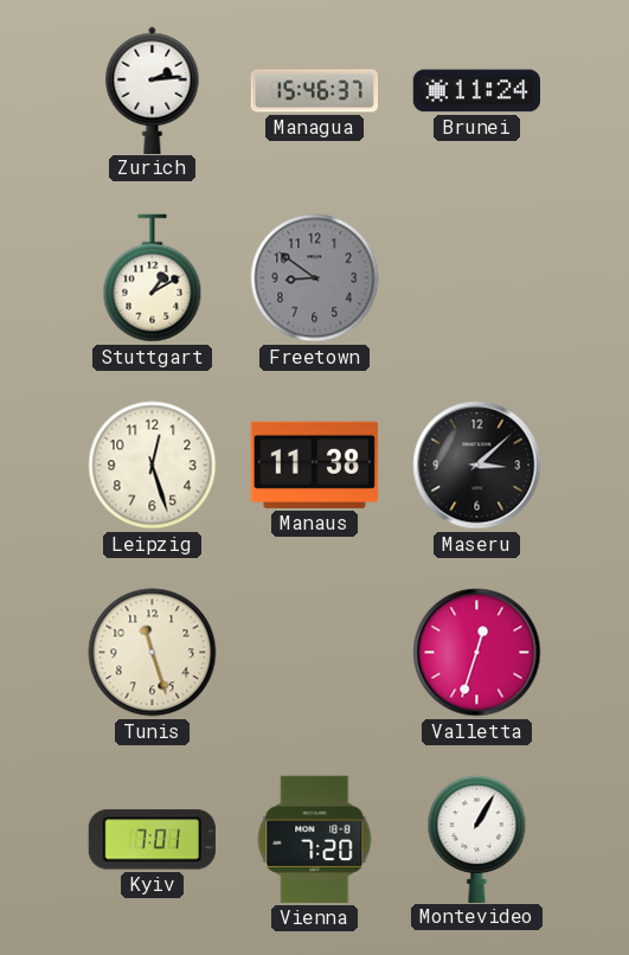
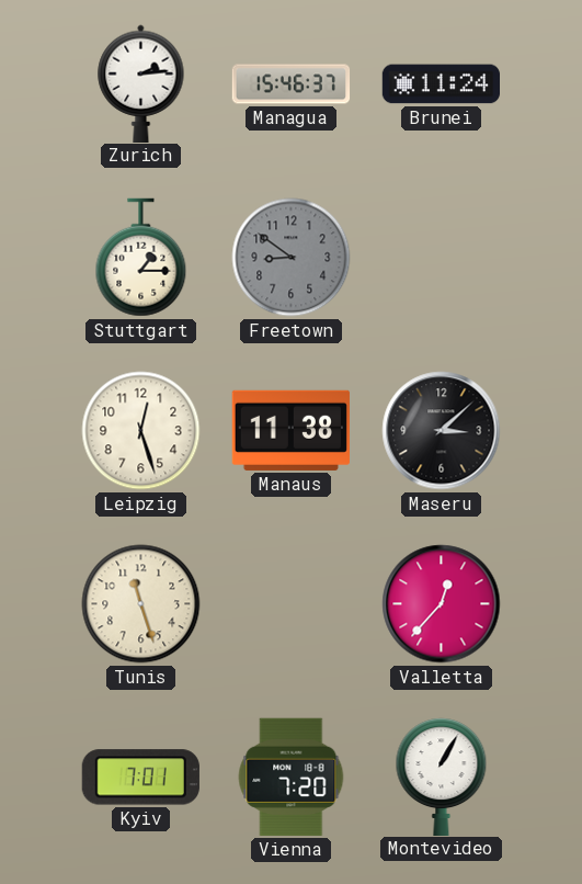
Stuttgart: 1:10 -> 1:15 (141, 258)
Valletta: 12:33 -> 12:37 (442, 604)
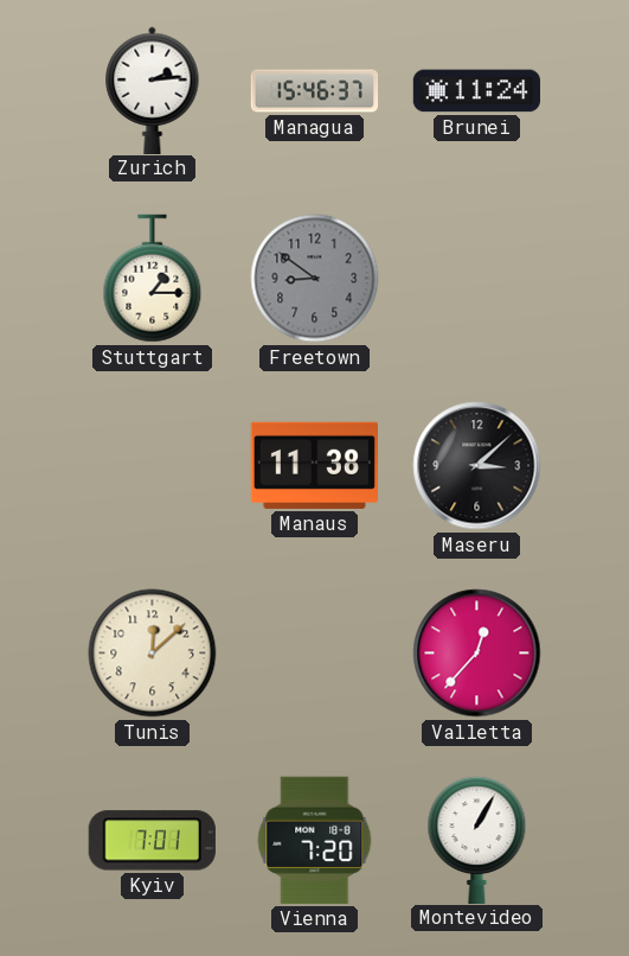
Leipzig: 12:27 -> none (141, 431)
Tunis: 11:27 -> 12:08 (153, 654)
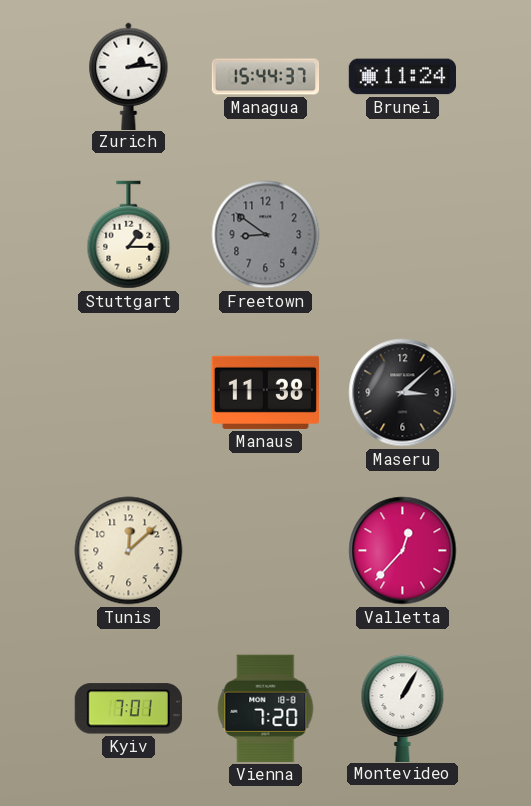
Managua: 15:46 -> 15:44 (266, 77)
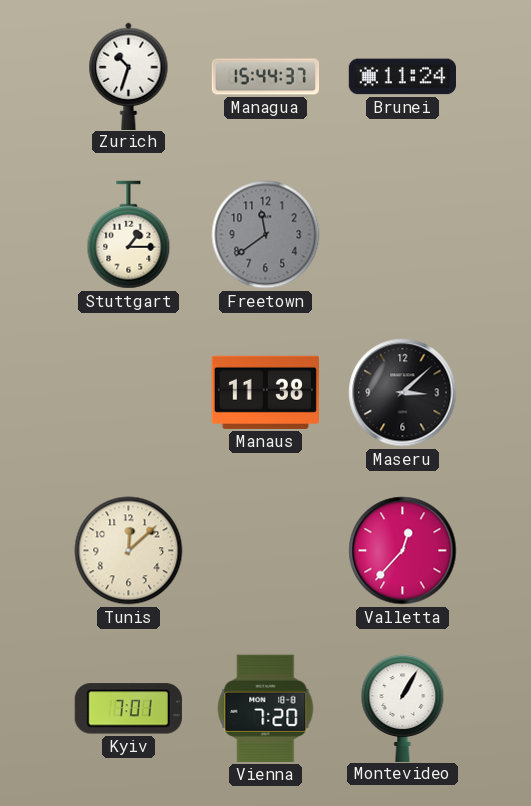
Zurich: 2:14 -> 10:33 (129, 76)
Freetown: 8:51 -> 11:39 (266, 235)
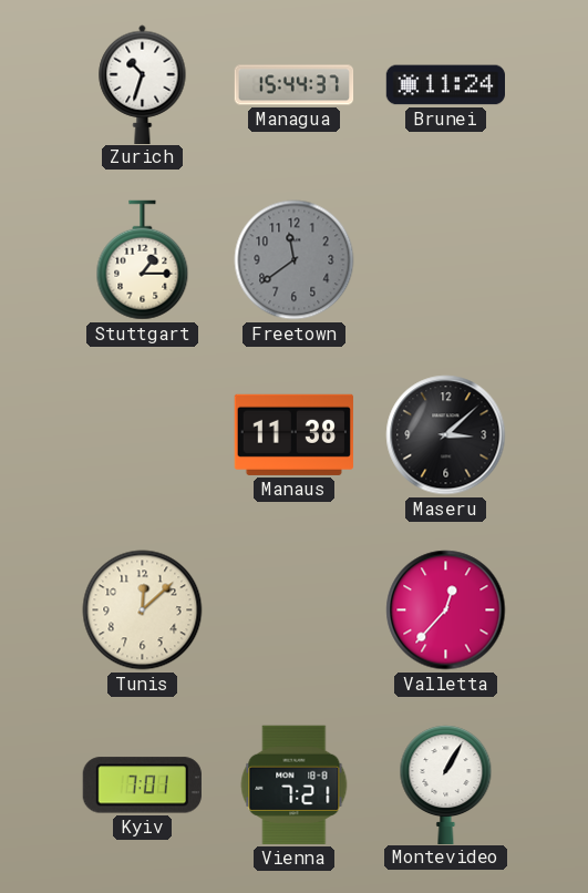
Vienna: 7:20 -> 7:21 (295, 784)
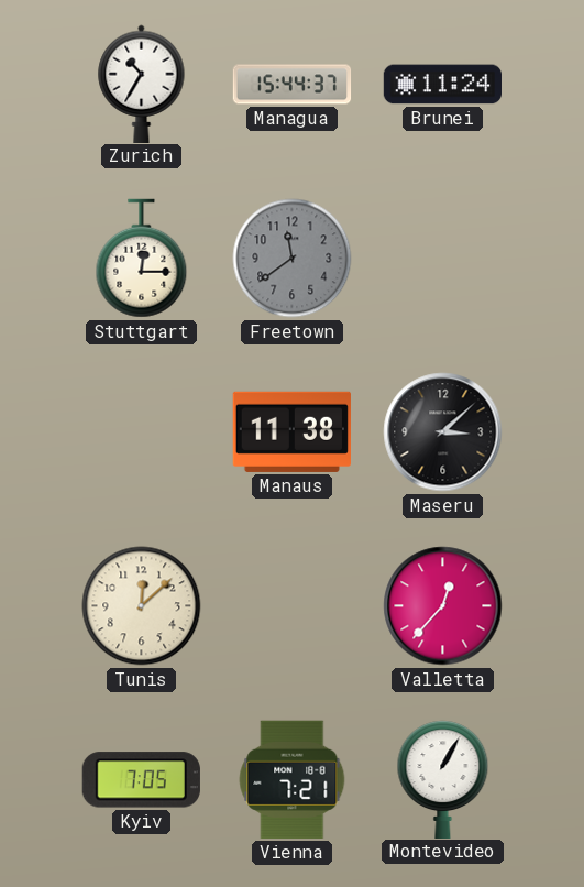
Zurich: 10:33 -> 10:35 (142, 84)
Stuttgart: 1:15 -> 12:15 (142, 259)
Kyiv: 7:01 -> 7:05 (141, 780)
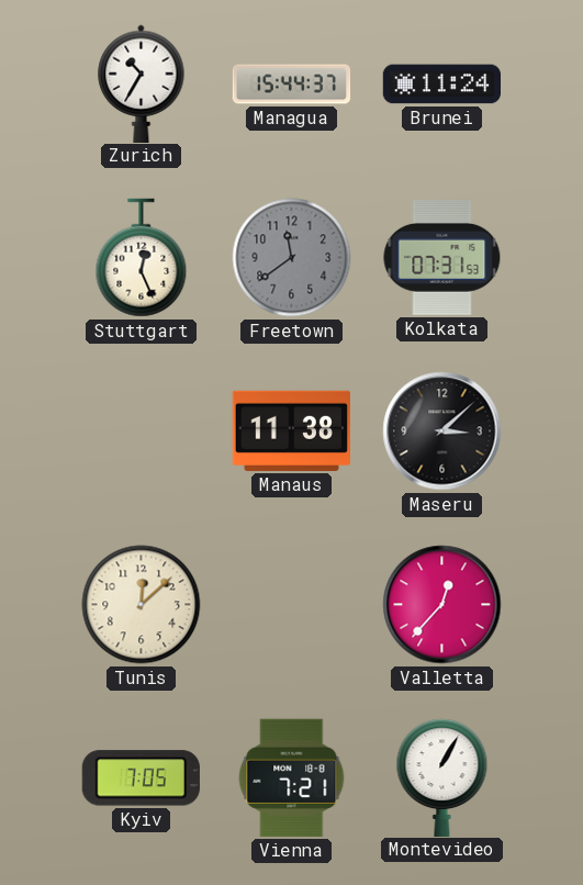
Stuttgart: 12:15 -> 12:26 (142, 258)
Kolkata: none -> 07:31 (442, 258)
